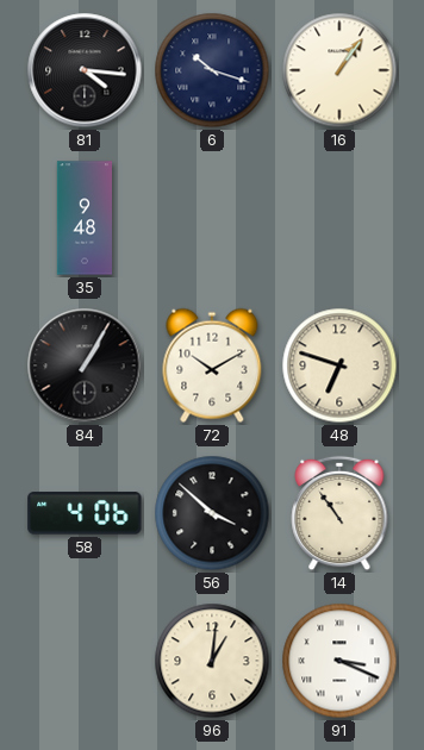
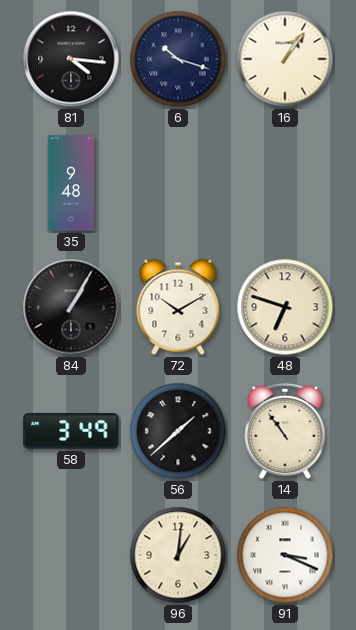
58: 4:06 -> 3:49 (71, 431)
56: 3:52 -> 1:38 (178, 431)
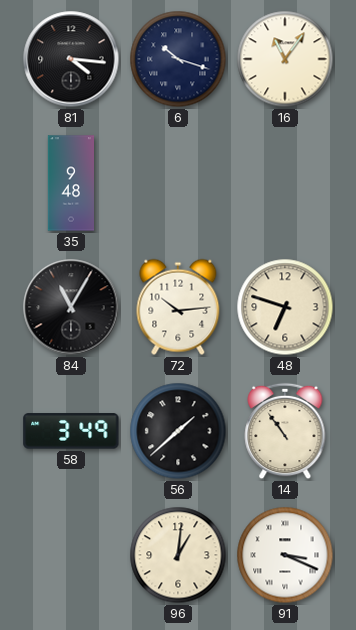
16: 1:06 -> 11:06 (285, 59)
84: 1:05 -> 11:05 (71, 307)
72: 10:10 -> 10:14 (178, 307)
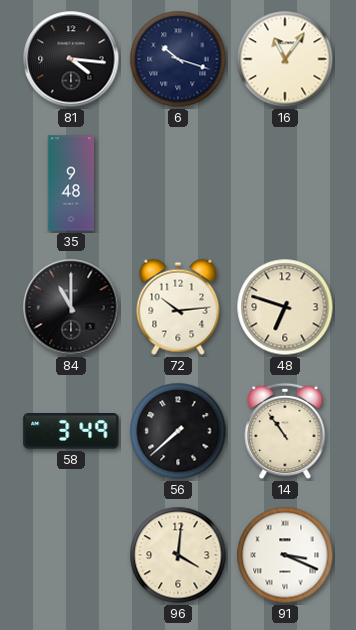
84: 11:05 -> 11:00 (71, 307)
56: 1:38 -> 7:38 (178, 431)
96: 1:01 -> 4:01 (178, 555)
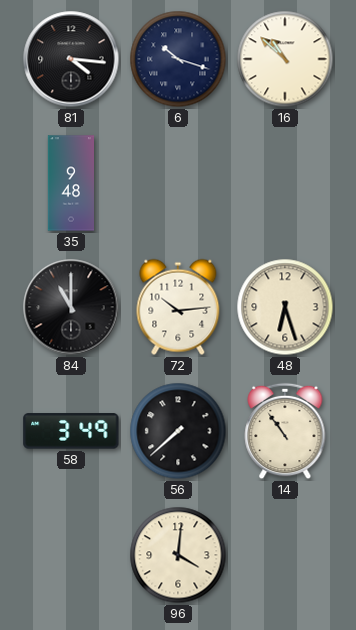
16: 11:06 -> 10:52 (285, 59)
48: 6:48 -> 6:27 (285, 307)
91: 3:19 -> none (285, 555)
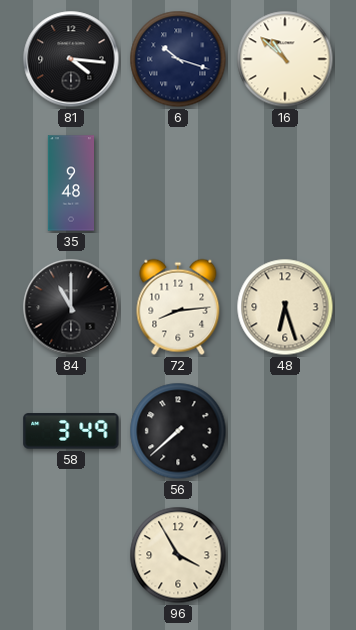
72: 10:14 -> 8:14 (178, 307)
14: 10:54 -> none (285, 431)
96: 4:01 -> 3:55 (178, 555)
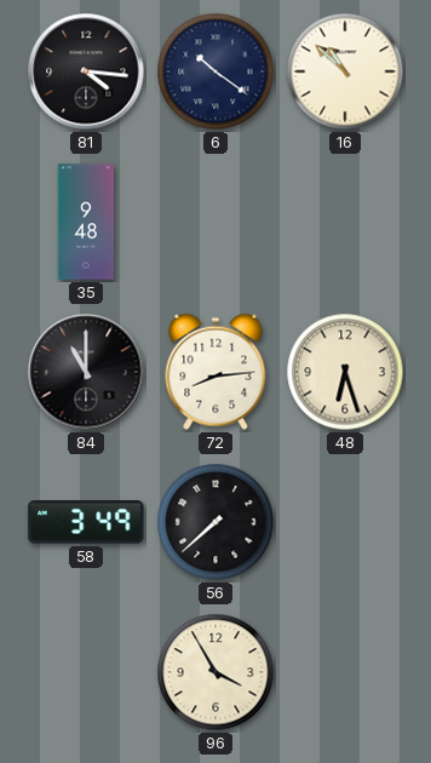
6: 10:18 -> 10:21 (215, 71)
